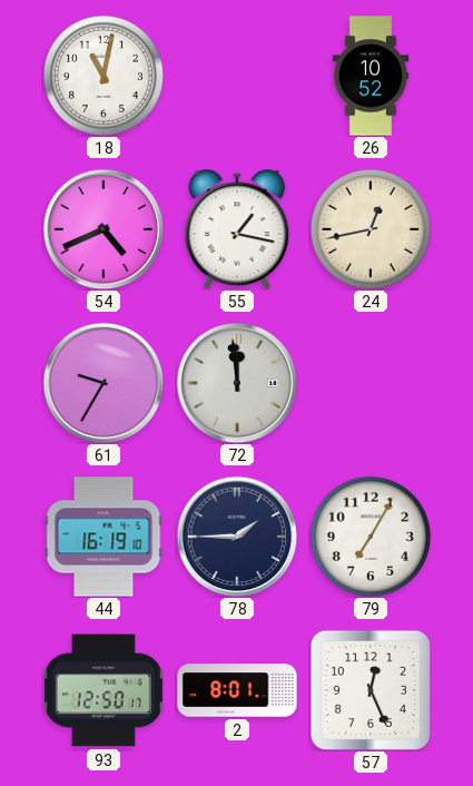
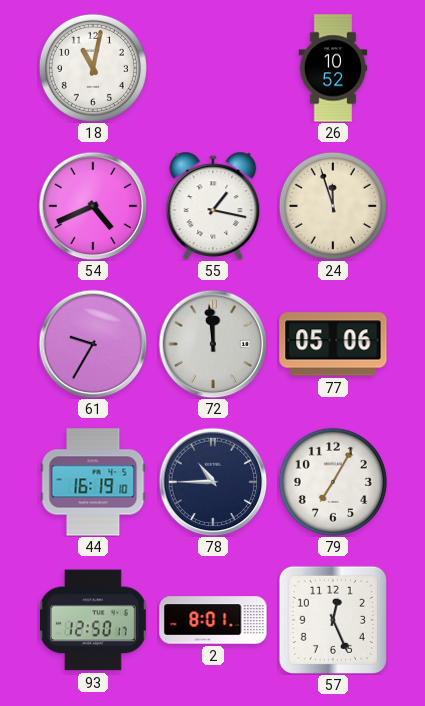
24: 12:43 -> 11:57 (333, 206)
77: none -> 05:06 (333, 344)
78: 1:45 -> 10:45 (213, 482)
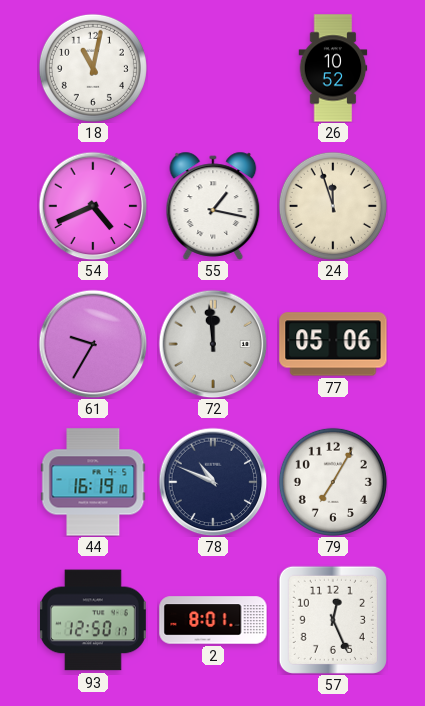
78: 10:45 -> 10:49 (213, 482)
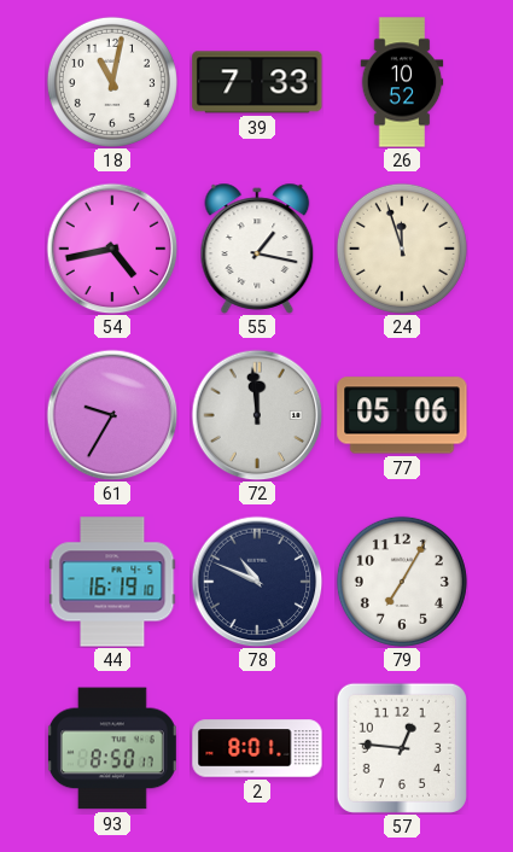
39: none -> 7:33 (257, 82)
54: 4:41 -> 4:43 (112, 249)
93: 12:50 -> 8:50 (112, 748)
57: 12:26 -> 12:46 (402, 748)
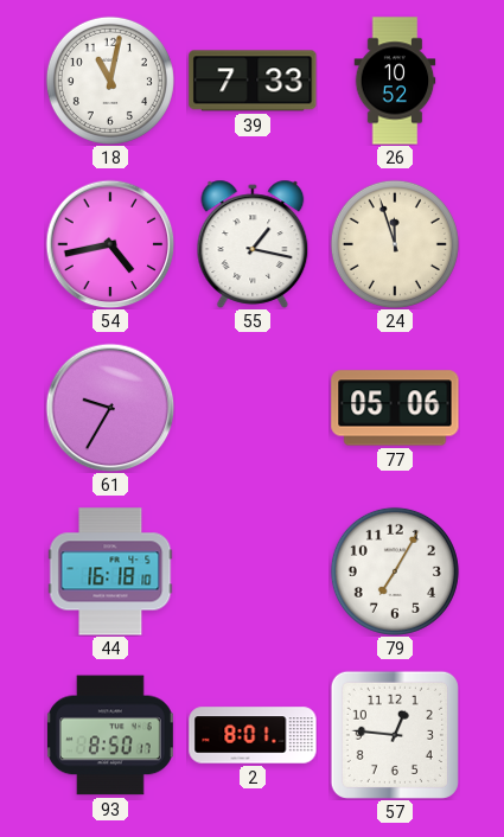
72: 11:59 -> none (257, 415)
44: 16:19 -> 16:18 (110, 571)
78: 10:49 -> none (257, 582)
